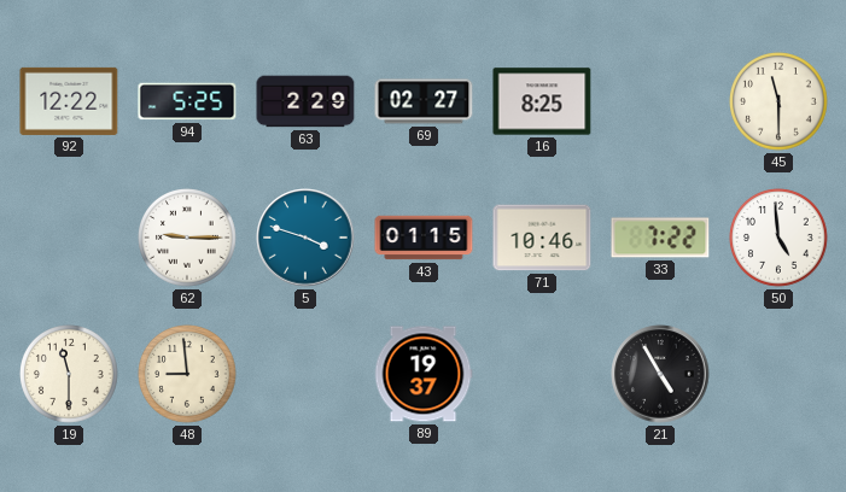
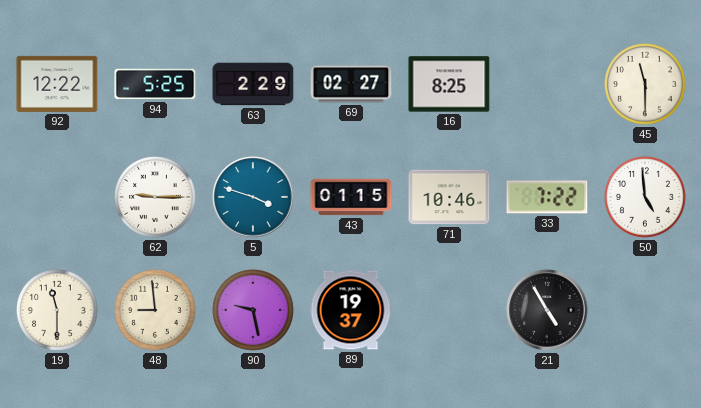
90: none -> 9:28 (254, 311)
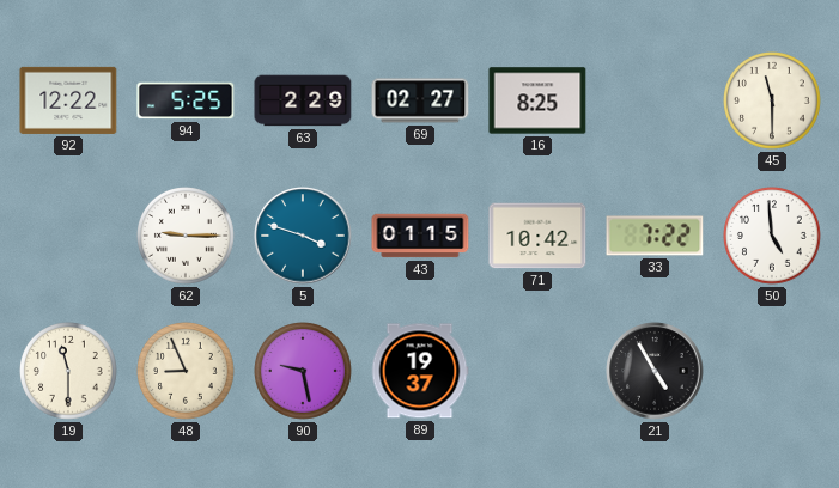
71: 10:46 -> 10:42 (537, 236)
48: 8:59 -> 8:56 (187, 372)
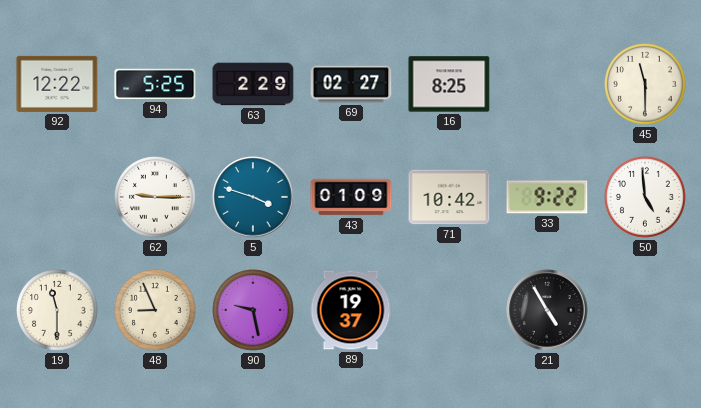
43: 01:15 -> 01:09 (351, 197)
33: 7:22 -> 9:22 (547, 197)
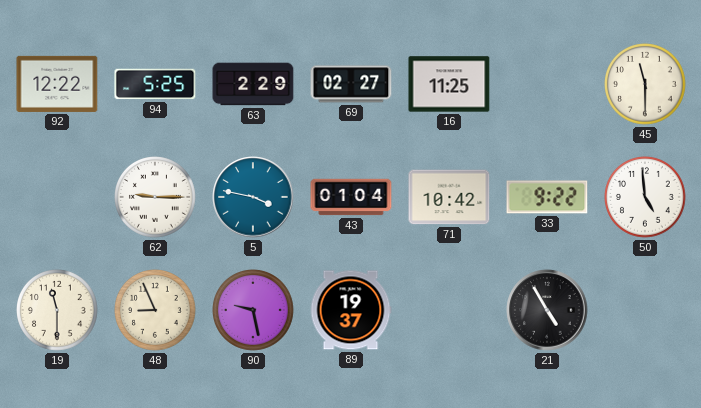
16: 8:25 -> 11:25 (449, 84)
5: 3:48 -> 3:47 (253, 197)
43: 01:09 -> 01:04 (351, 197)
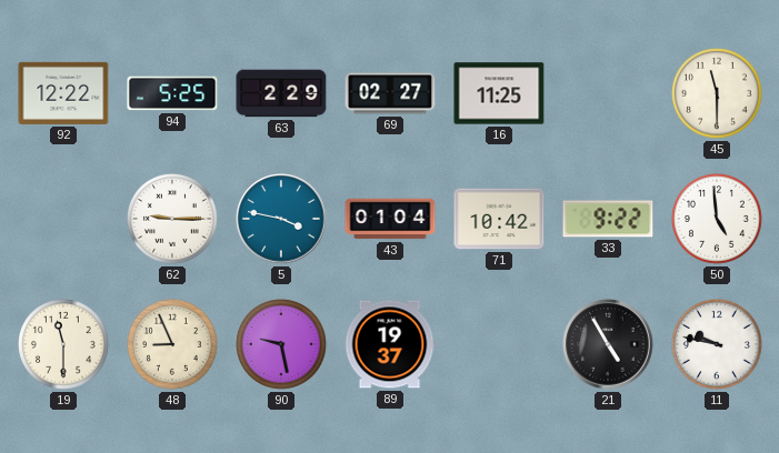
11: none -> 9:47 (718, 345)
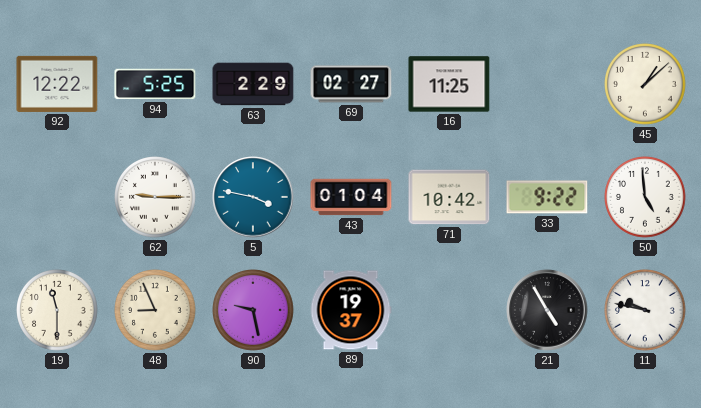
45: 11:30 -> 1:08 (646, 85)
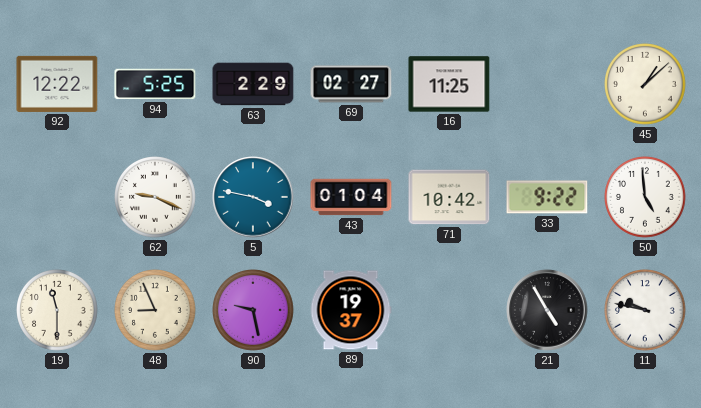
62: 9:15 -> 9:19 (156, 198)
